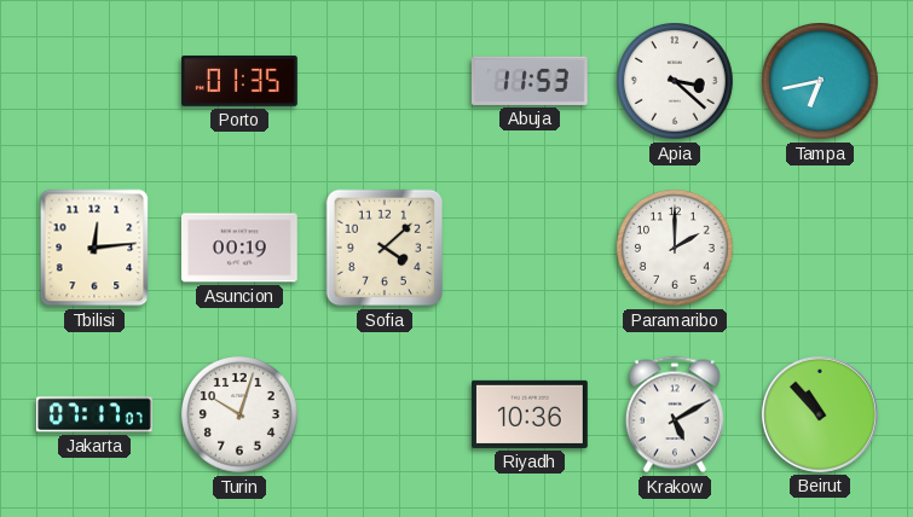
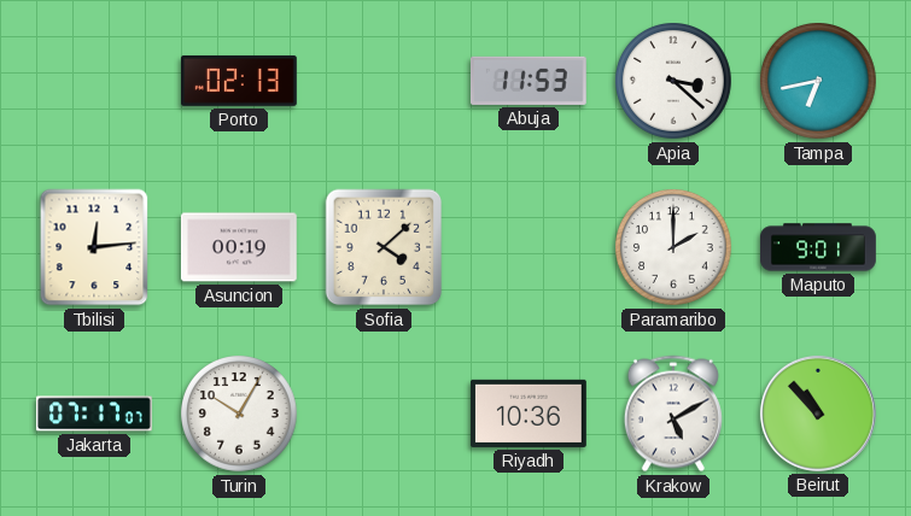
Porto: 01:35 -> 02:13 (240, 81)
Maputo: none -> 9:01 (819, 247)
Turin: 10:03 -> 10:05 (240, 415)
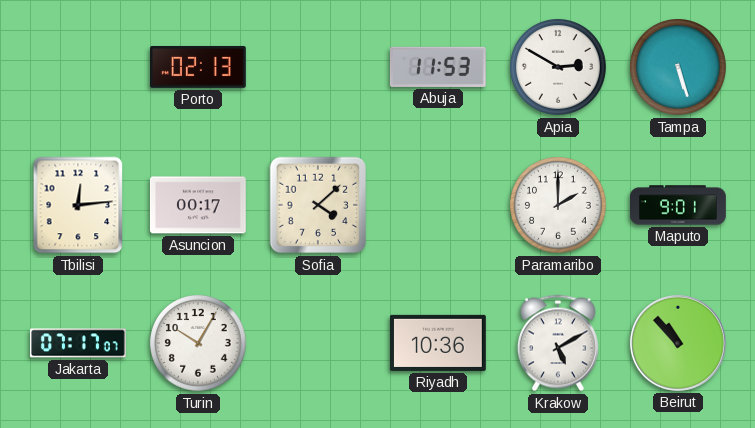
Apia: 3:22 -> 2:50 (559, 68)
Tampa: 6:43 -> 5:27 (679, 68)
Asuncion: 00:19 -> 00:17 (198, 205)
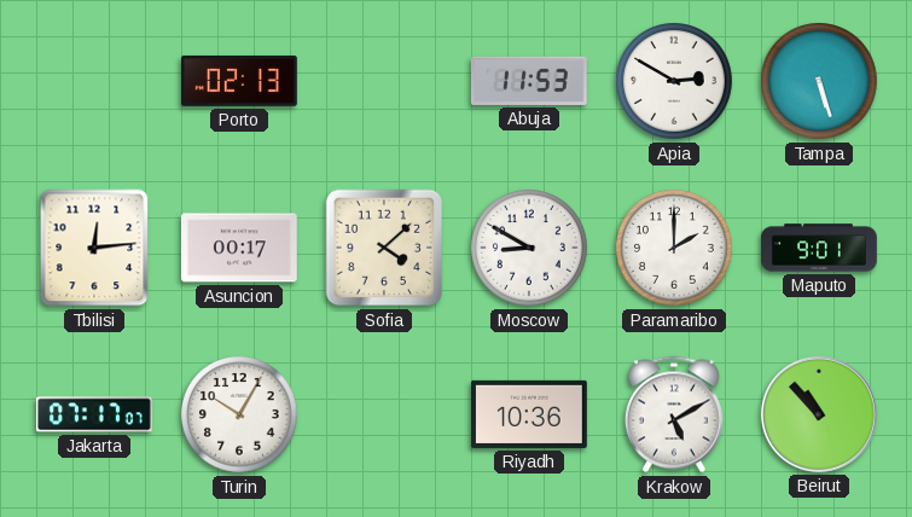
Moscow: none -> 8:50 (530, 249)
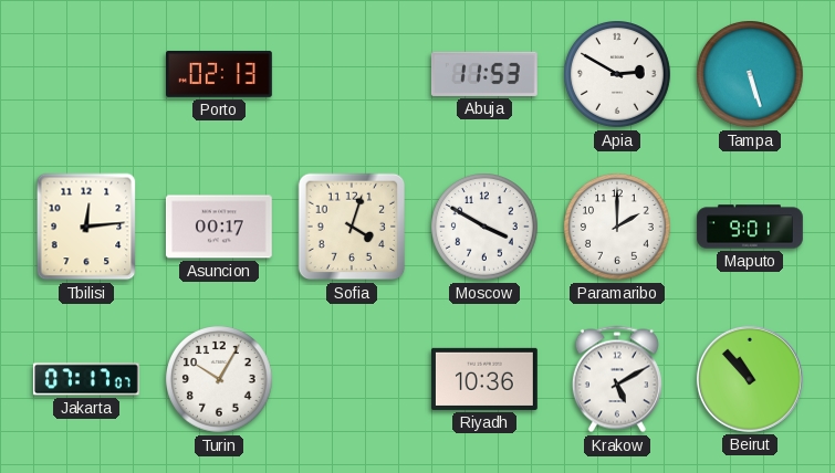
Sofia: 4:08 -> 4:03 (352, 227)
Moscow: 8:50 -> 3:50 (486, 228)
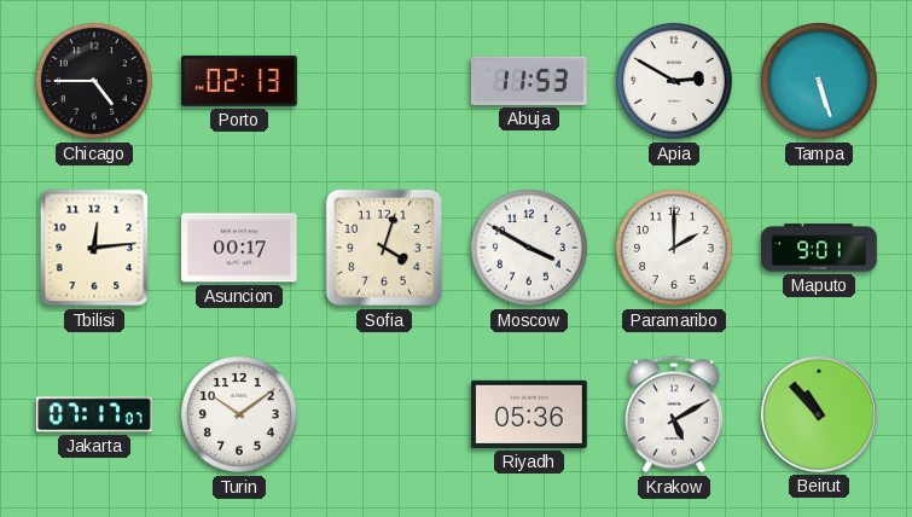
Chicago: none -> 4:45 (95, 82)
Turin: 10:05 -> 10:09 (240, 416)
Riyadh: 10:36 -> 05:36 (529, 414)
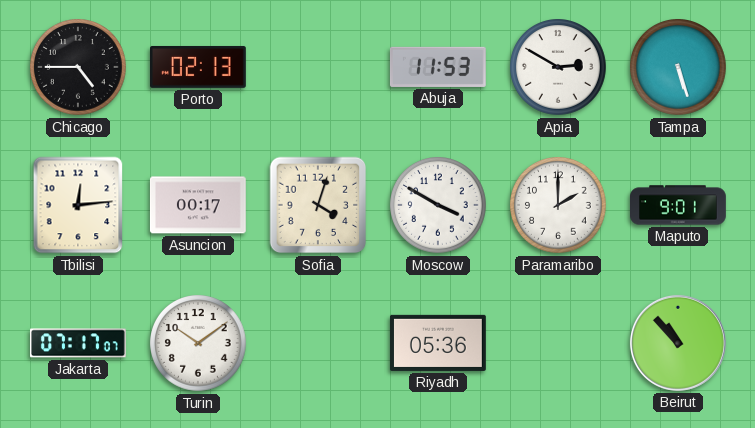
Krakow: 5:10 -> none (674, 414)
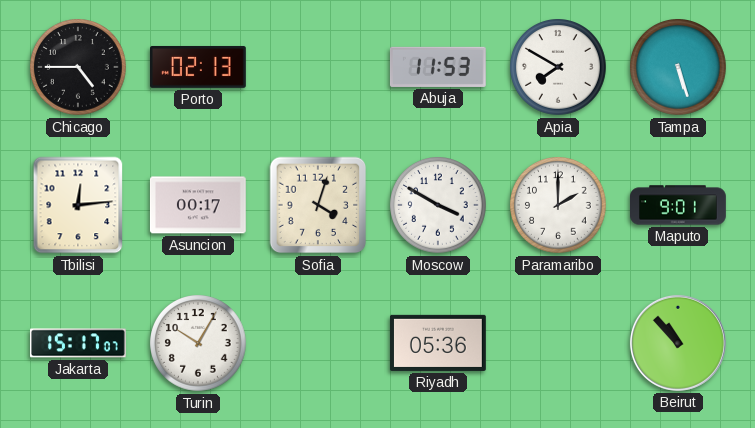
Apia: 2:50 -> 7:50 (559, 68)
Jakarta: 07:17 -> 15:17 (79, 343)
Turin: 10:09 -> 10:05 (199, 344)
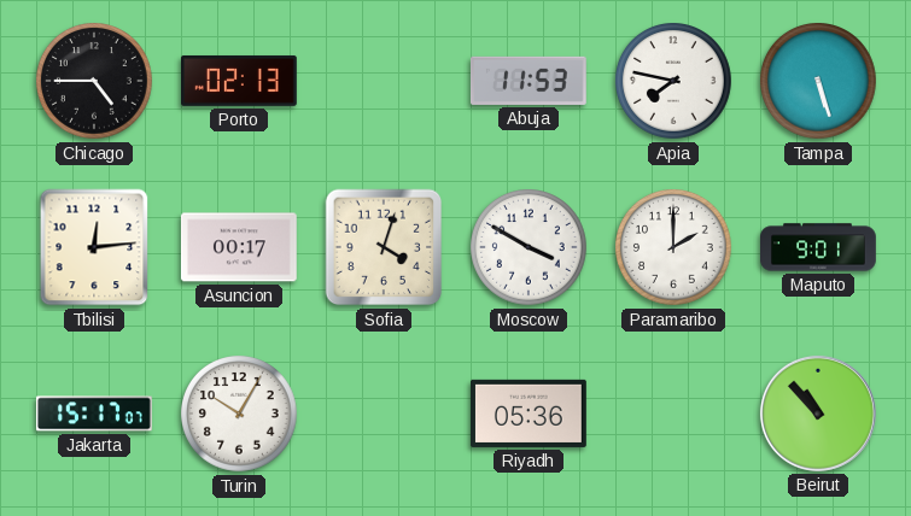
Apia: 7:50 -> 7:47 (675, 82)
